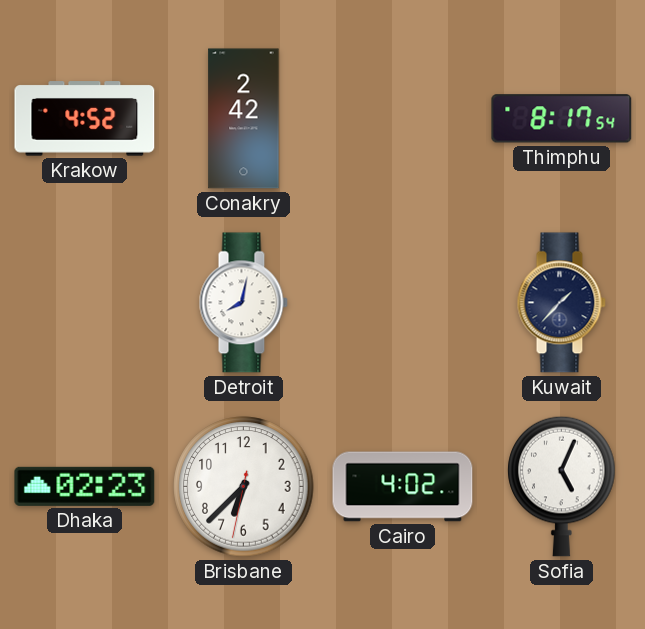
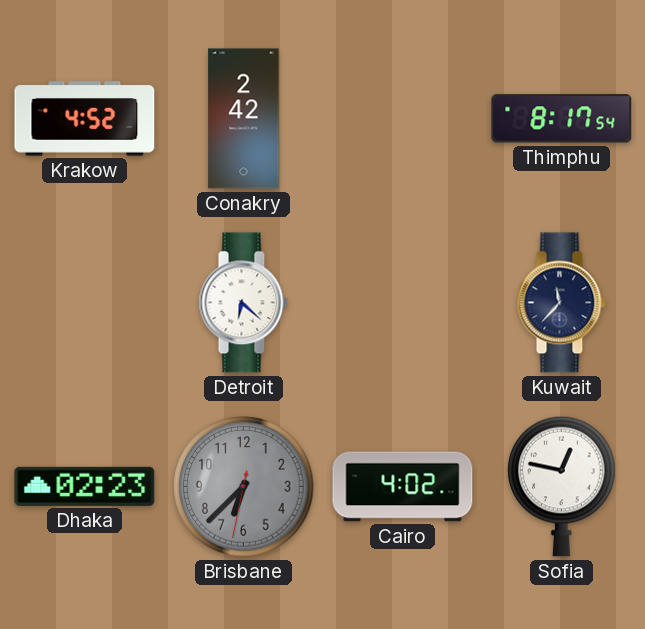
Detroit: 8:02 -> 6:22 (243, 303)
Kuwait: 1:37 -> 11:37 (561, 303)
Brisbane dial: white -> grey (244, 487)
Sofia: 5:04 -> 12:47 (562, 486)
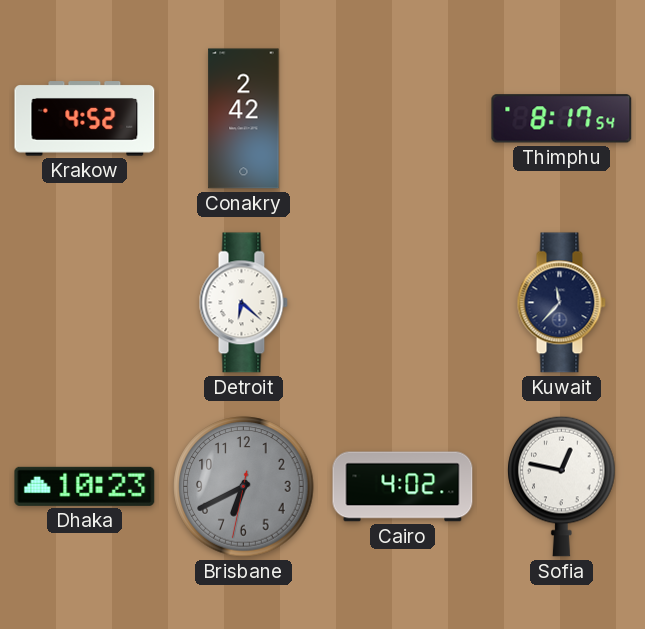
Dhaka: 02:23 -> 10:23 (85, 486)
Brisbane: 6:37 -> 6:40 (244, 487)
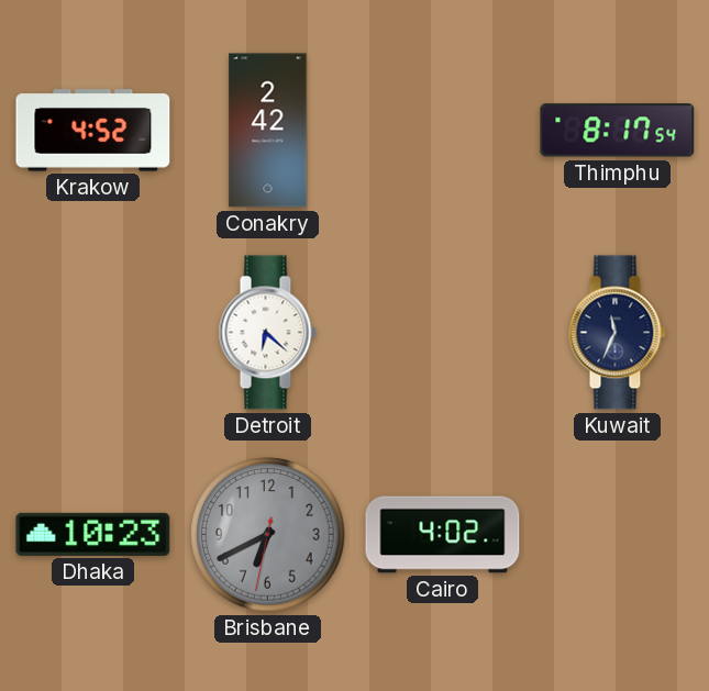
Kuwait: 11:37 -> 11:34 (617, 333)
Sofia: 12:47 -> none (562, 486)
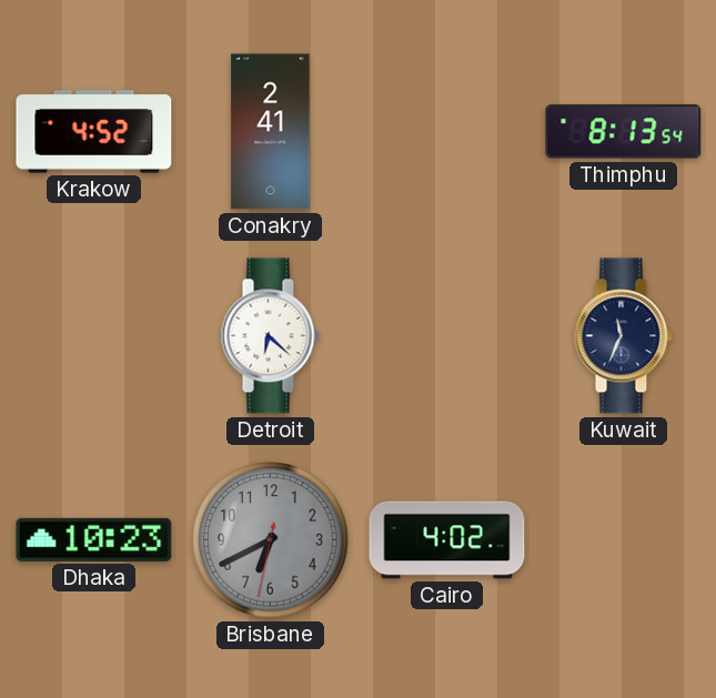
Conakry: 2:42 -> 2:41 (271, 132)
Thimphu: 8:17 -> 8:13 (624, 132)
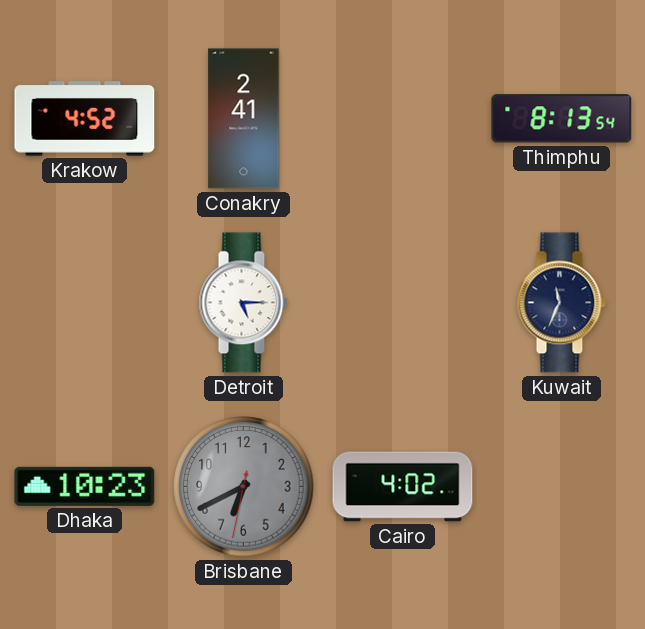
Detroit: 6:22 -> 5:15 (243, 303)
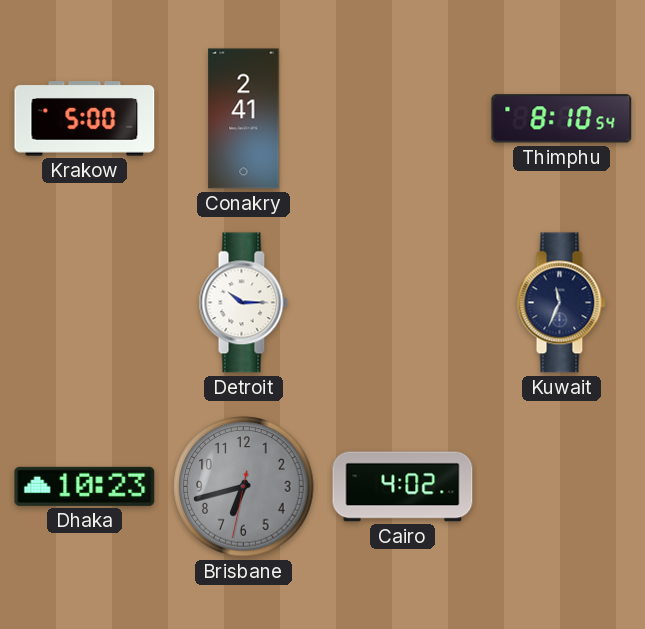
Krakow: 4:52 -> 5:00 (85, 119)
Thimphu: 8:13 -> 8:10 (562, 119)
Detroit: 5:15 -> 10:15 (243, 303)
Brisbane: 6:40 -> 6:42 (244, 487)
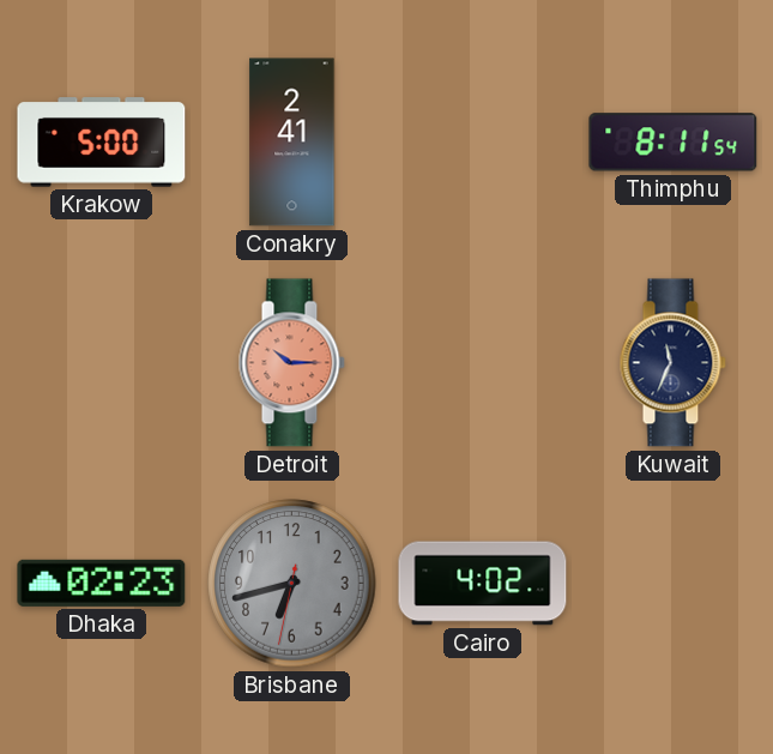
Thimphu: 8:10 -> 8:11 (674, 143)
Detroit dial: white -> salmon (291, 363)
Dhaka: 10:23 -> 02:23 (102, 583)
